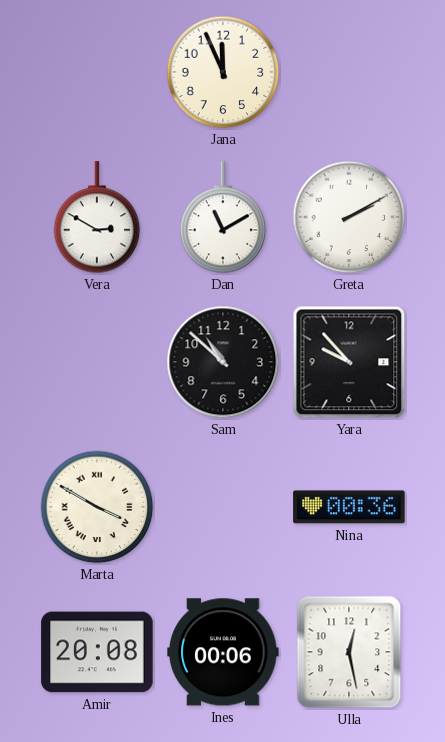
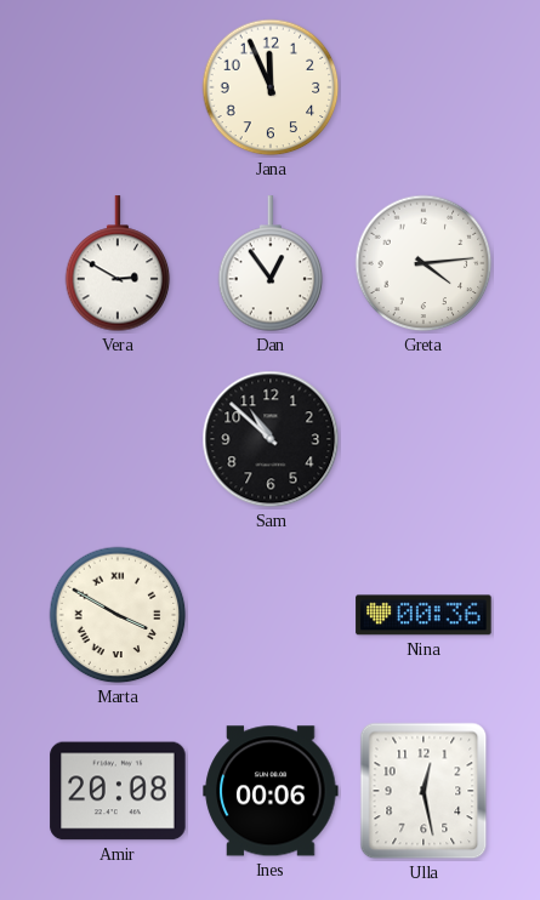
Dan: 11:10 -> 12:54 (271, 264)
Greta: 2:10 -> 4:14 (424, 263)
Yara: 9:53 -> none (349, 362)
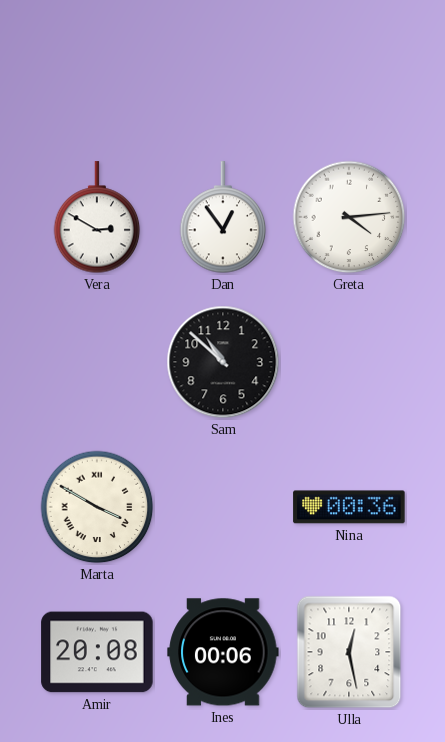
Jana: 11:56 -> none (271, 87)
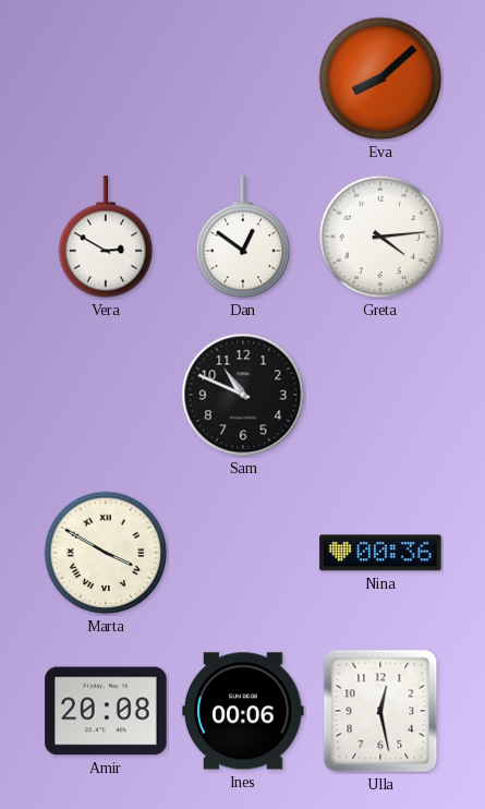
Eva: none -> 8:08 (380, 79)
Dan: 12:54 -> 12:51 (243, 238)
Sam: 10:52 -> 10:49 (243, 395)
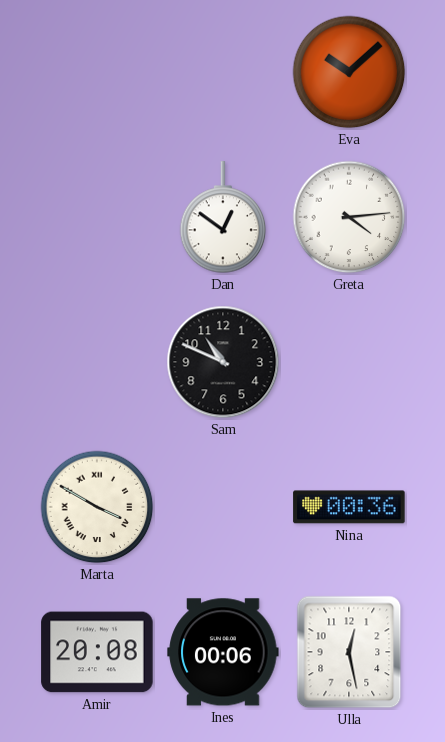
Eva: 8:08 -> 10:08 (349, 72)
Vera: 2:50 -> none (106, 238)
